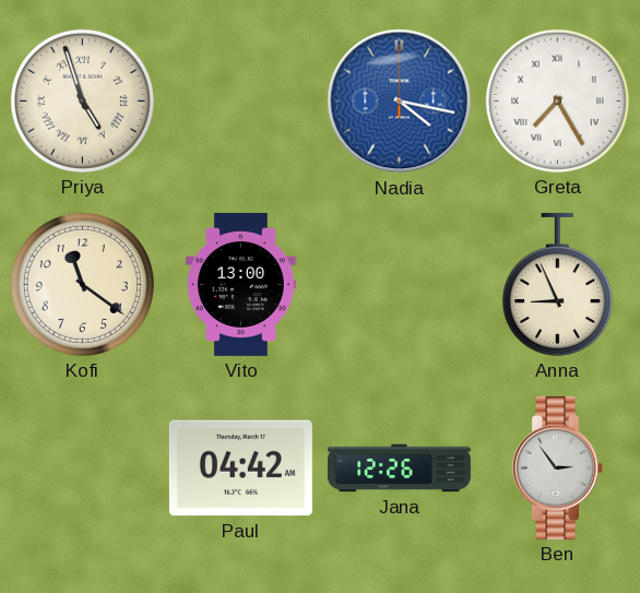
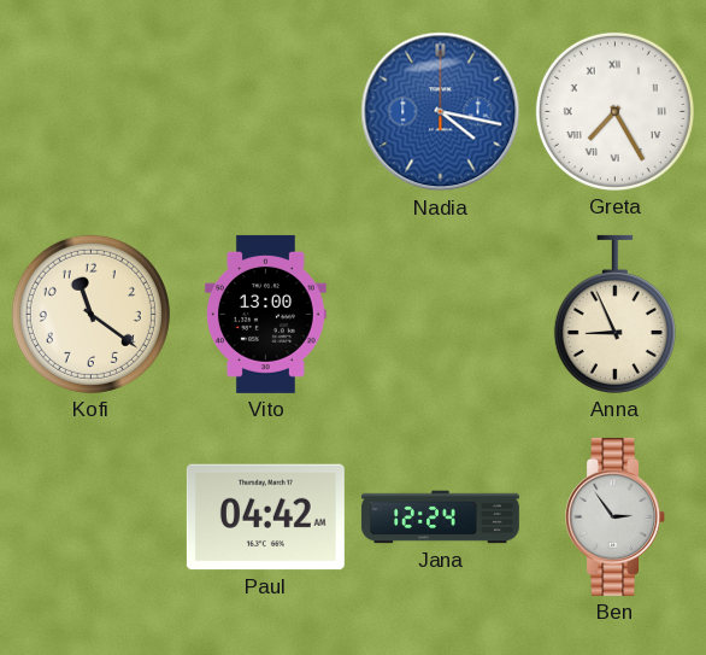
Priya: 4:57 -> none (82, 100)
Jana: 12:26 -> 12:24 (440, 517)
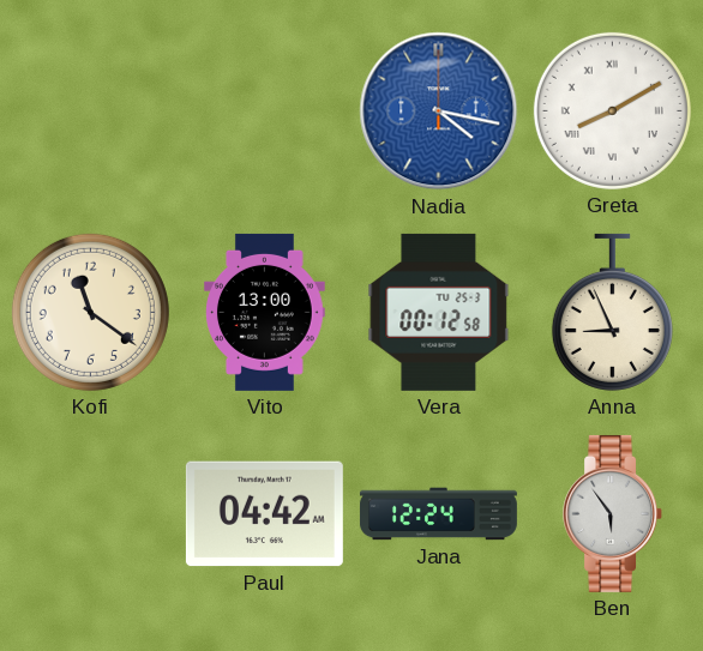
Greta: 7:25 -> 8:10 (612, 110)
Vera: none -> 00:12 (439, 312)
Ben: 2:54 -> 5:54 (613, 513)
